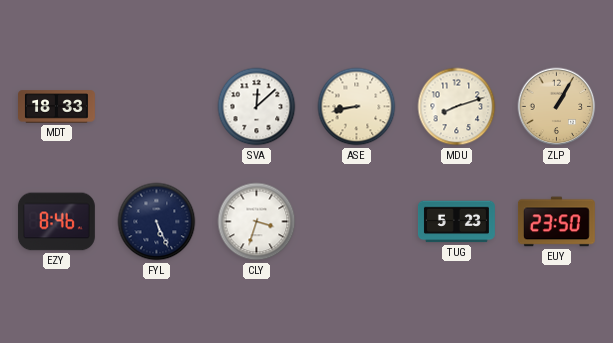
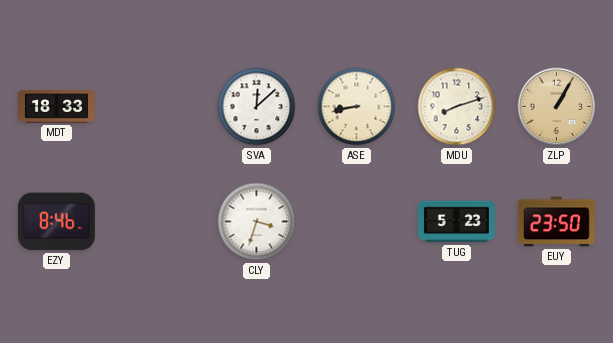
FYL: 5:26 -> none (157, 222)
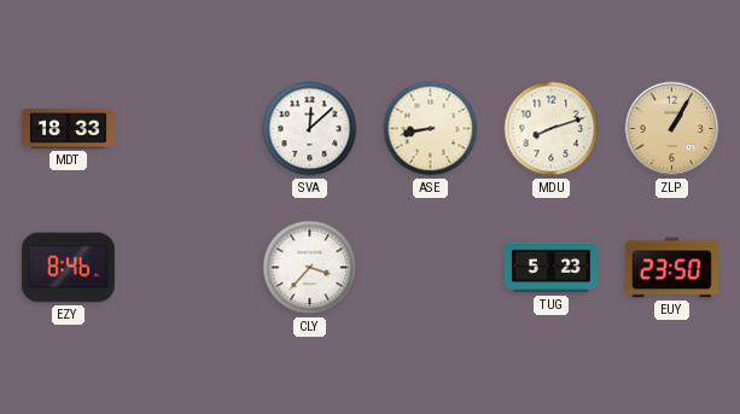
CLY: 3:33 -> 3:37 (310, 268)
